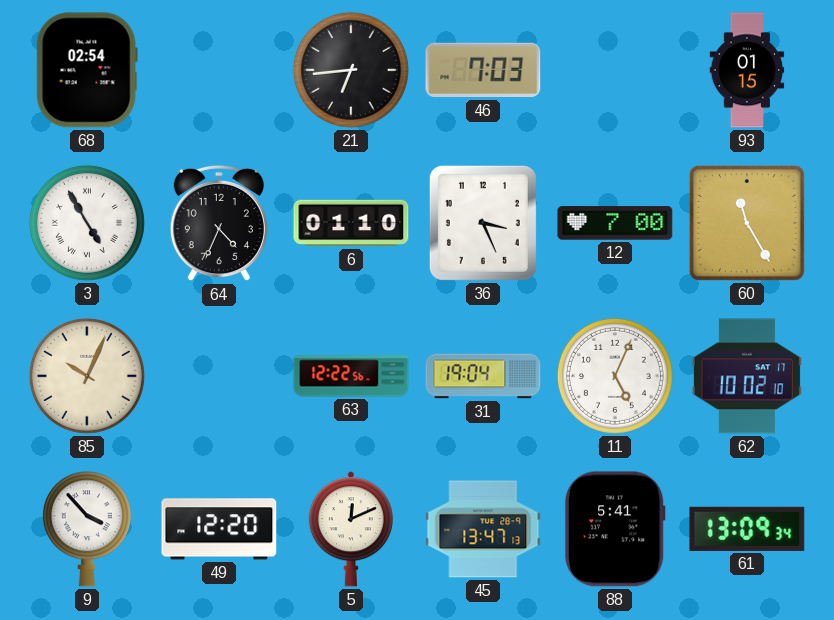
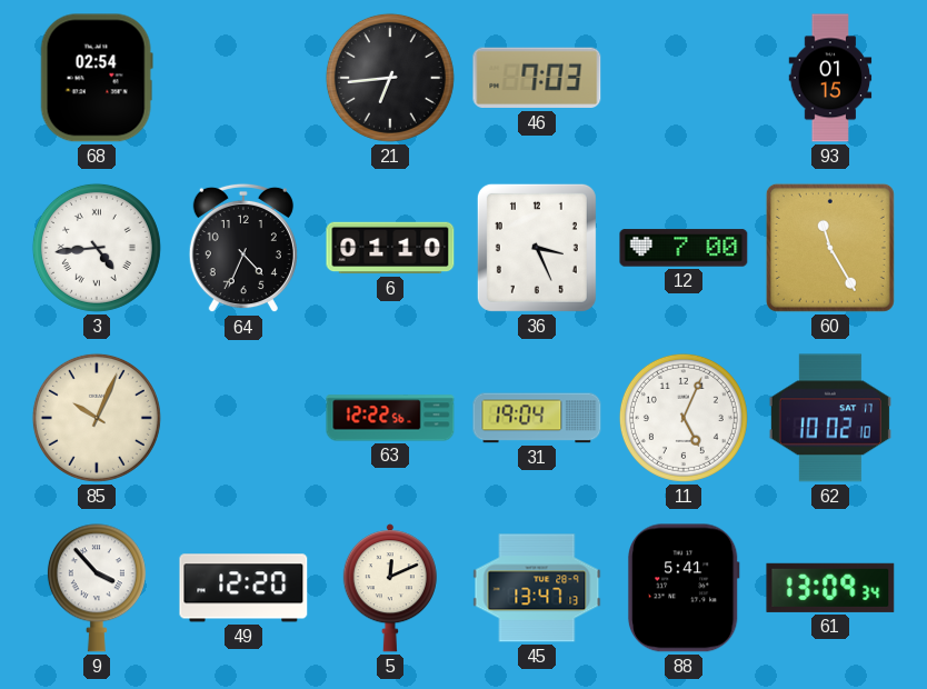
3: 4:55 -> 4:44 (97, 248)
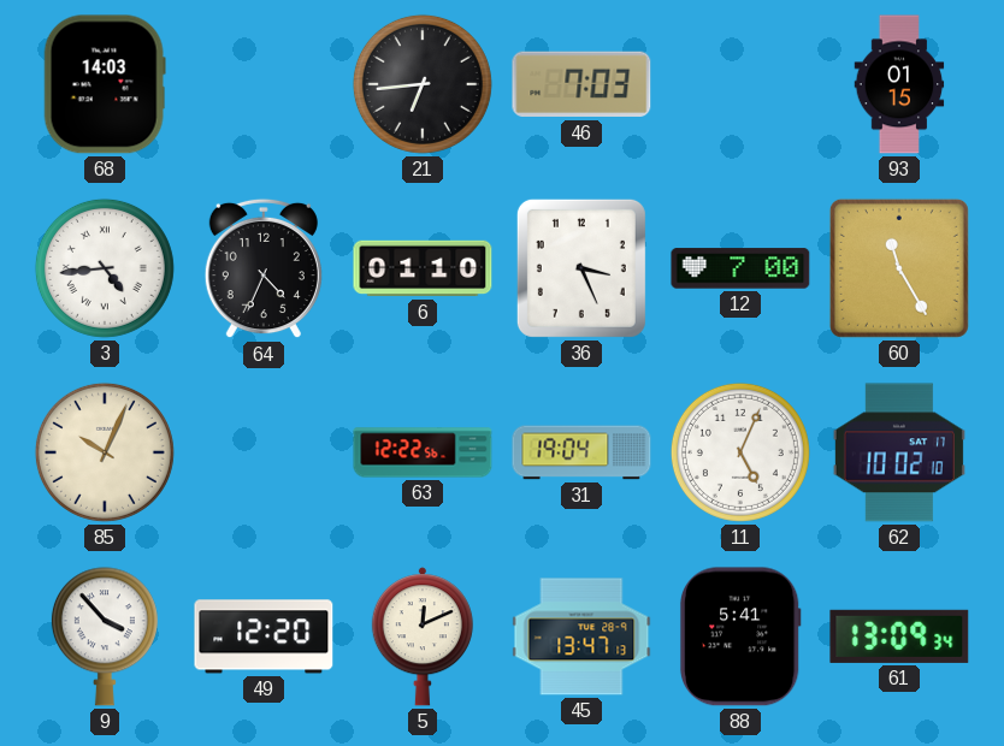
68: 02:54 -> 14:03 (105, 84)
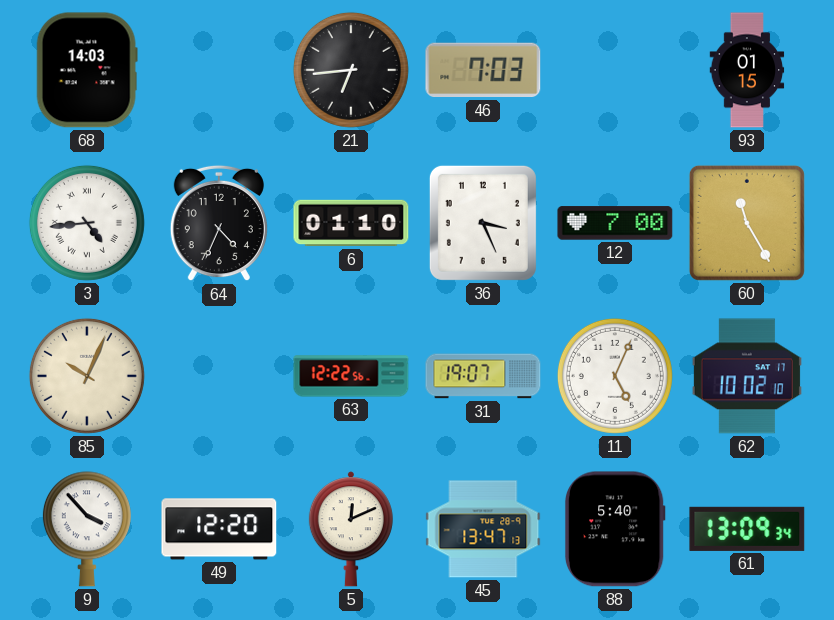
31: 19:04 -> 19:07 (483, 376)
88: 5:41 -> 5:40 (615, 529)
